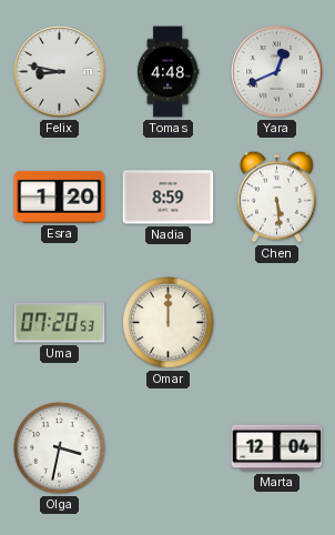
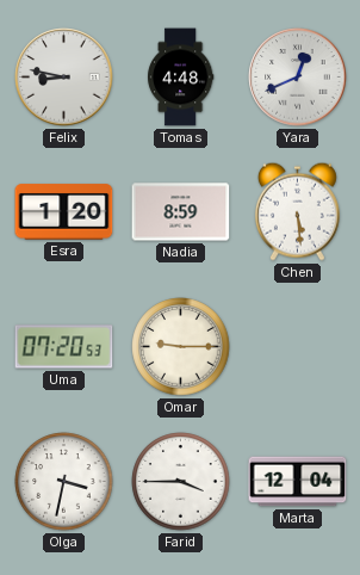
Omar: 12:00 -> 9:15 (181, 347)
Farid: none -> 3:45 (181, 482)
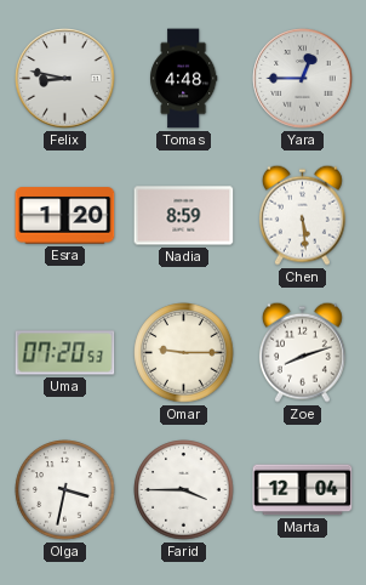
Yara: 12:41 -> 12:45 (303, 79)
Zoe: none -> 8:12 (302, 352)
